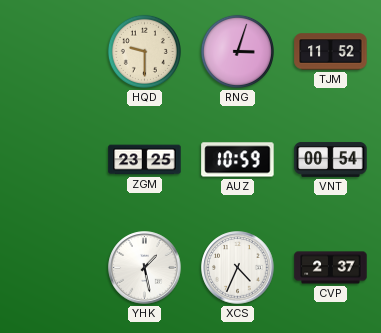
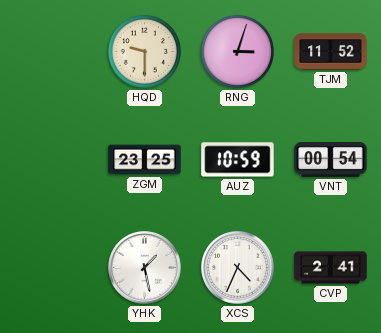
CVP: 2:37 -> 2:41 (331, 268)
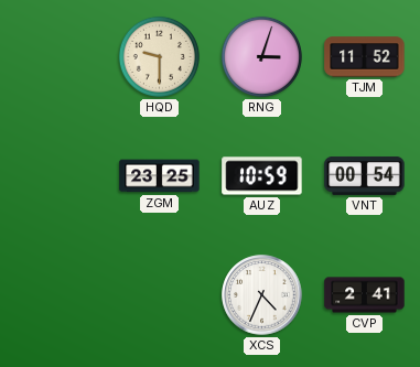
YHK: 1:28 -> none (145, 268)
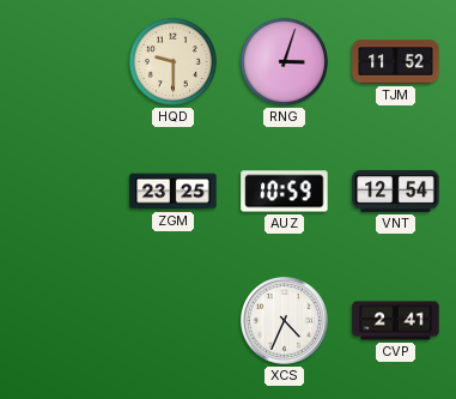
VNT: 00:54 -> 12:54 (396, 191)
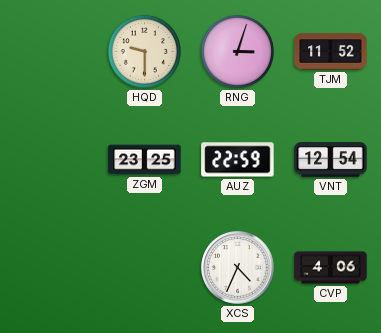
AUZ: 10:59 -> 22:59 (238, 160)
CVP: 2:41 -> 4:06 (331, 268)
